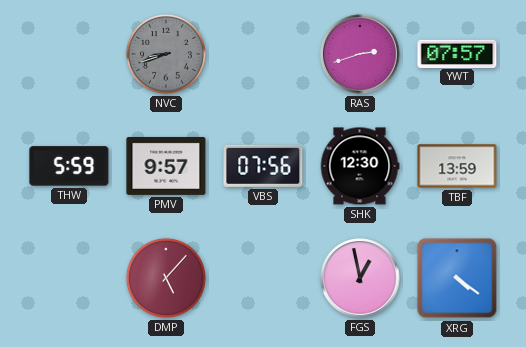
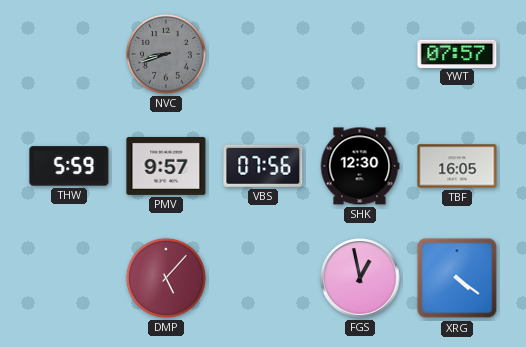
RAS: 2:42 -> none (360, 54)
TBF: 13:59 -> 16:05 (457, 166)
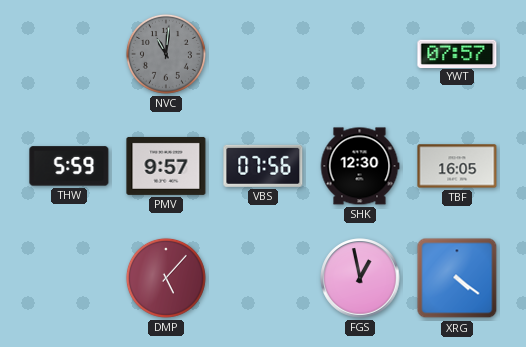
NVC: 8:42 -> 11:01 (166, 54)
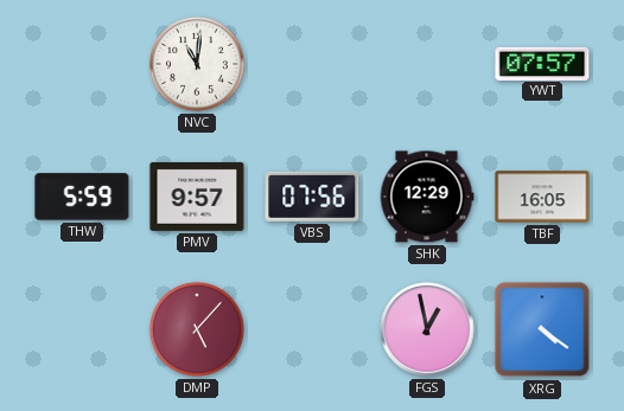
NVC dial: grey -> white (197, 64)
SHK: 12:30 -> 12:29 (427, 197)
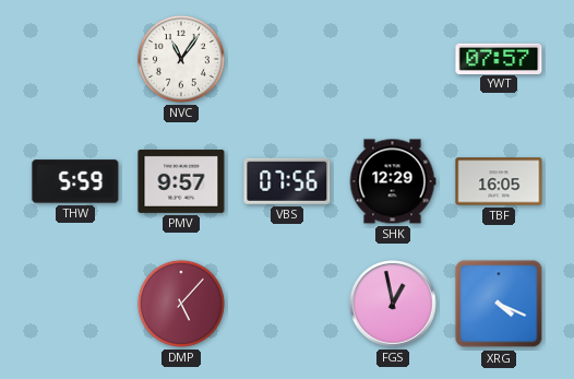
NVC: 11:01 -> 11:06 (181, 59)
XRG: 4:21 -> 4:19 (499, 304)
